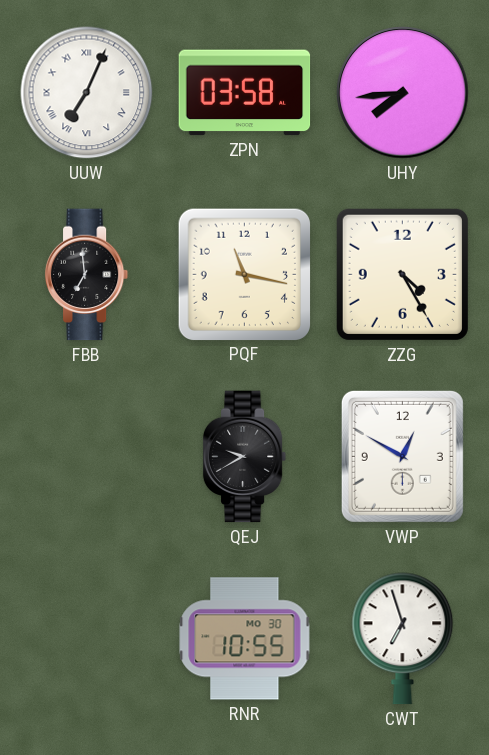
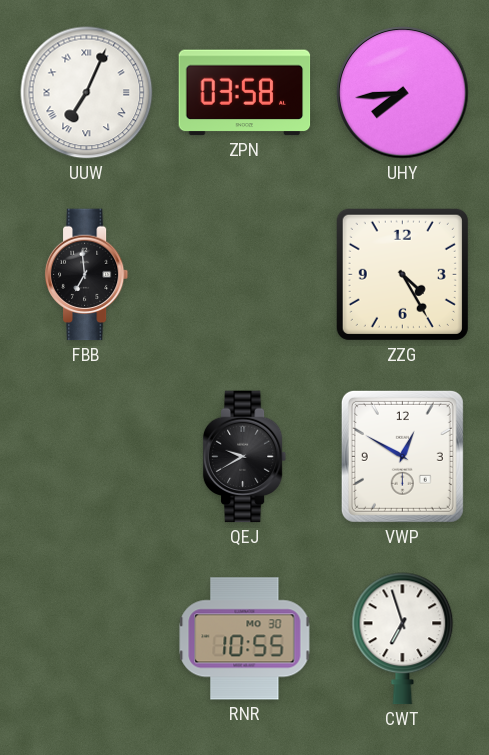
PQF: 11:17 -> none (244, 274)
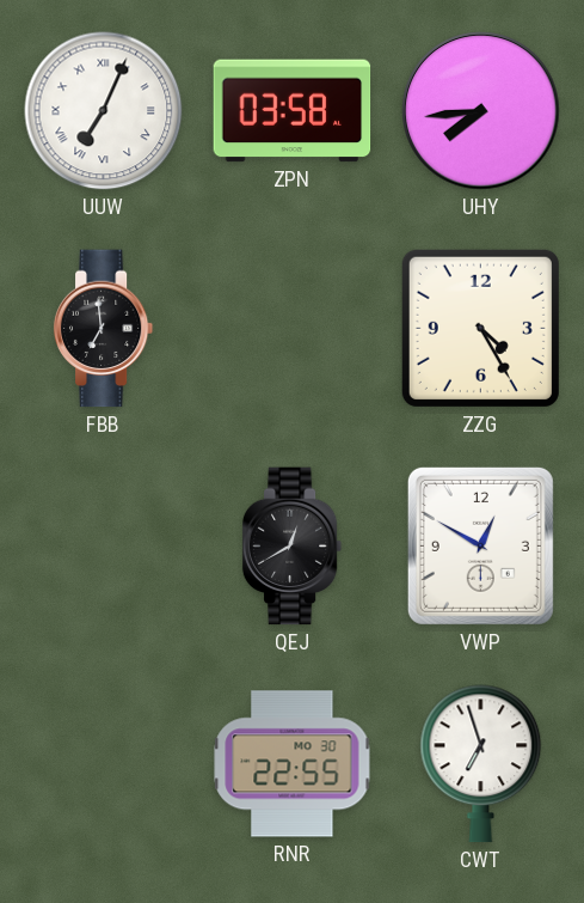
QEJ: 9:40 -> 12:40 (293, 547)
RNR: 10:55 -> 22:55 (293, 764)
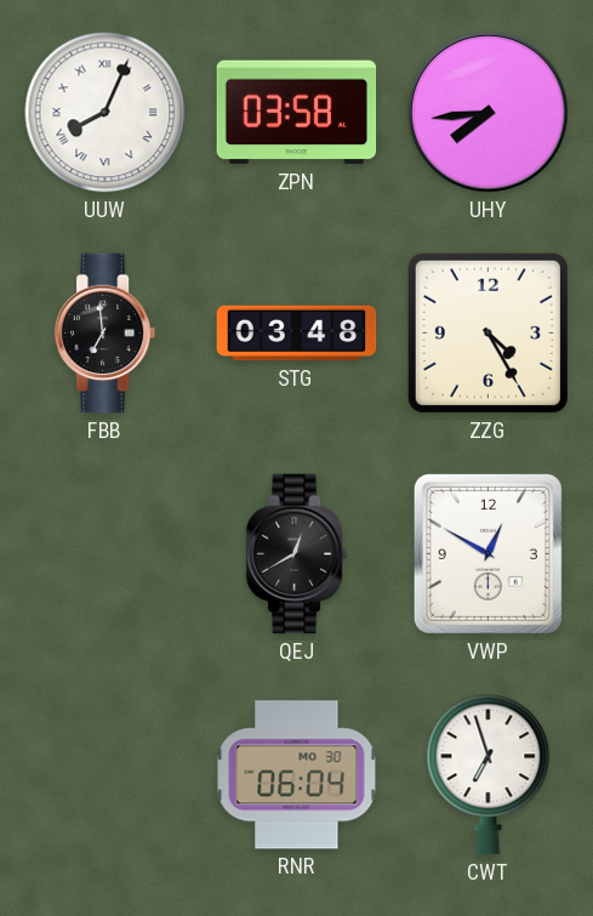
UUW: 7:04 -> 8:04 (106, 113)
STG: none -> 03:48 (297, 334)
RNR: 22:55 -> 06:04 (297, 775)
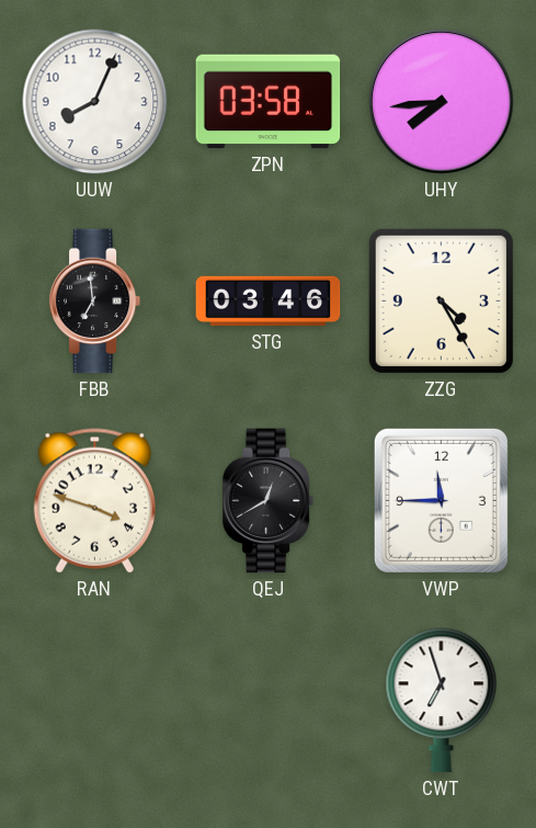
UUW numerals: Roman -> Arabic (95, 102)
STG: 03:48 -> 03:46 (269, 302)
RAN: none -> 3:48 (94, 501)
VWP: 12:50 -> 11:45 (441, 500)
RNR: 06:04 -> none (297, 775)
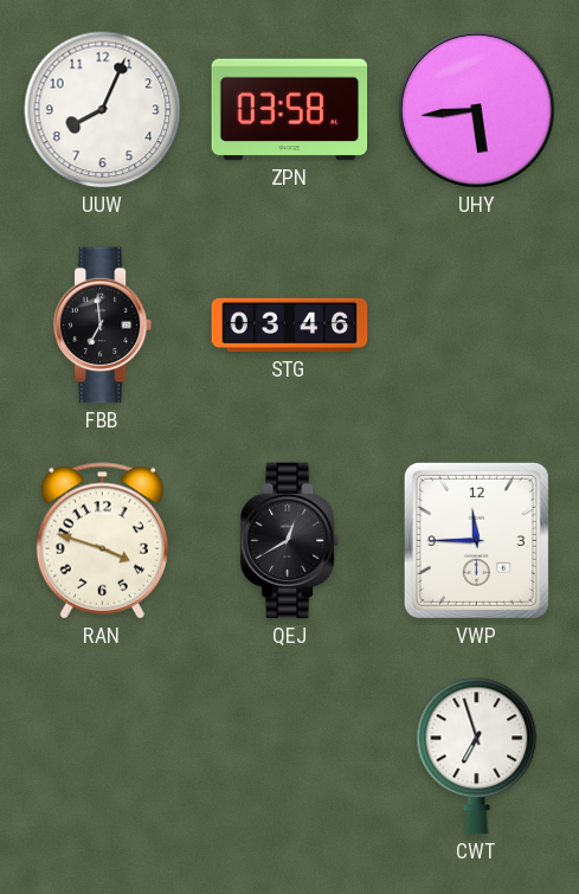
UHY: 7:44 -> 5:44 (477, 110)
ZZG: 4:25 -> none (441, 300)
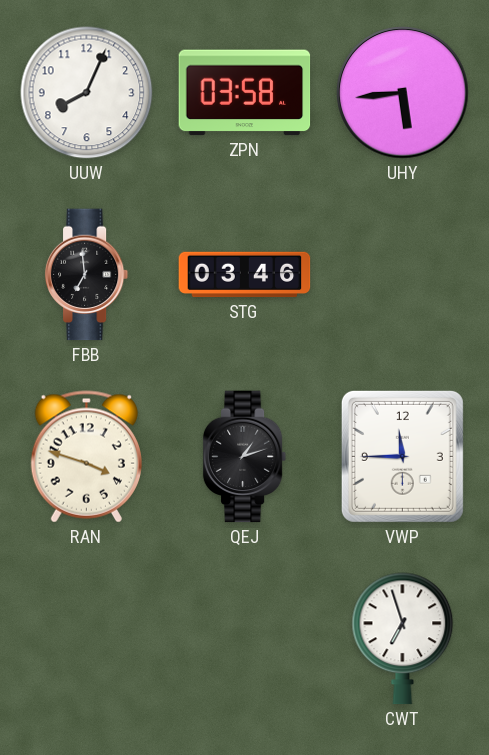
QEJ: 12:40 -> 1:12 (245, 457)
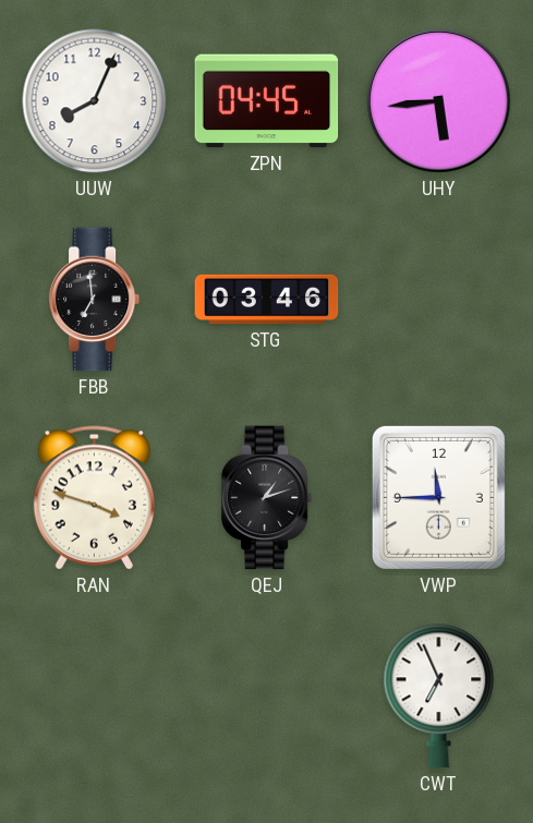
ZPN: 03:58 -> 04:45 (267, 101)
CWT: 6:57 -> 6:56 (439, 697)
